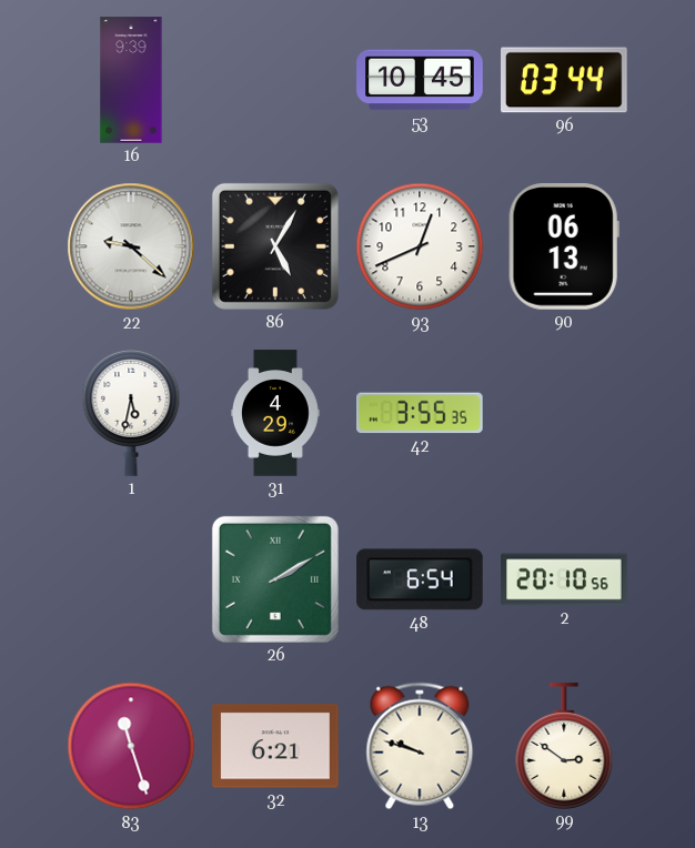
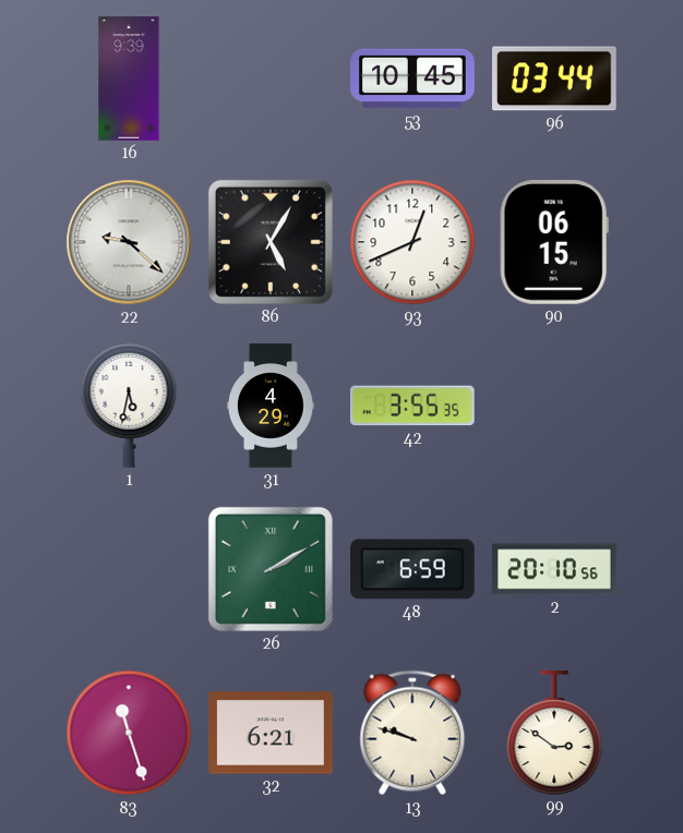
90: 06:13 -> 06:15 (554, 243)
48: 6:54 -> 6:59 (414, 569)
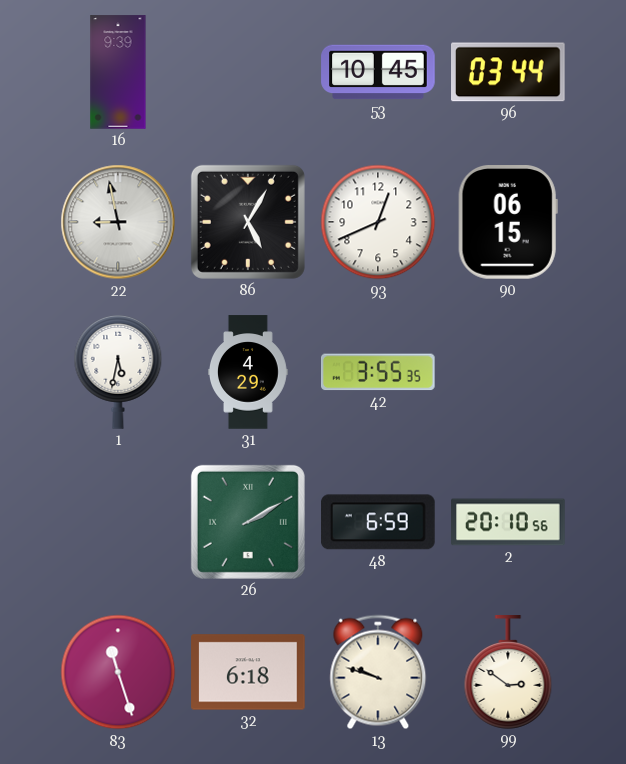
22: 9:22 -> 8:58 (118, 222)
32: 6:21 -> 6:18 (248, 672)
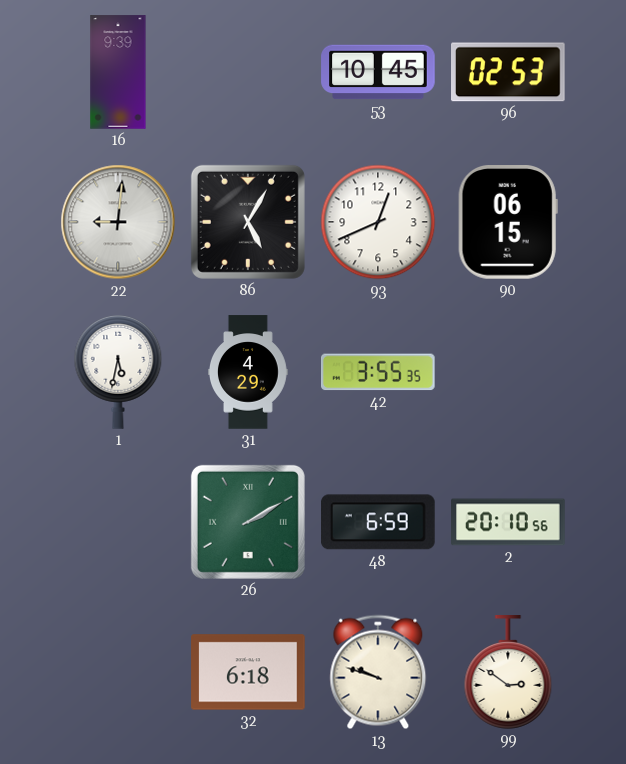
96: 03:44 -> 02:53 (509, 72)
22: 8:58 -> 9:01 (118, 222)
83: 11:27 -> none (118, 672)
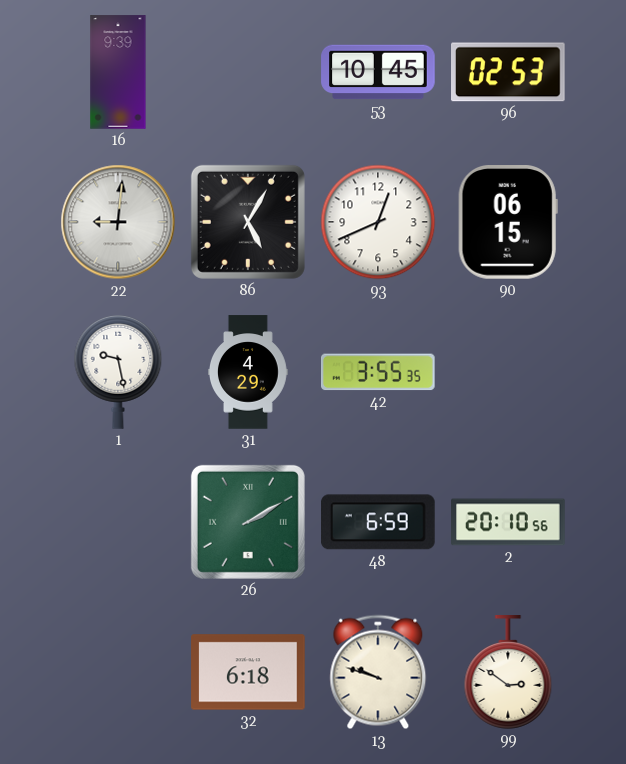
1: 5:32 -> 9:28 (118, 372)
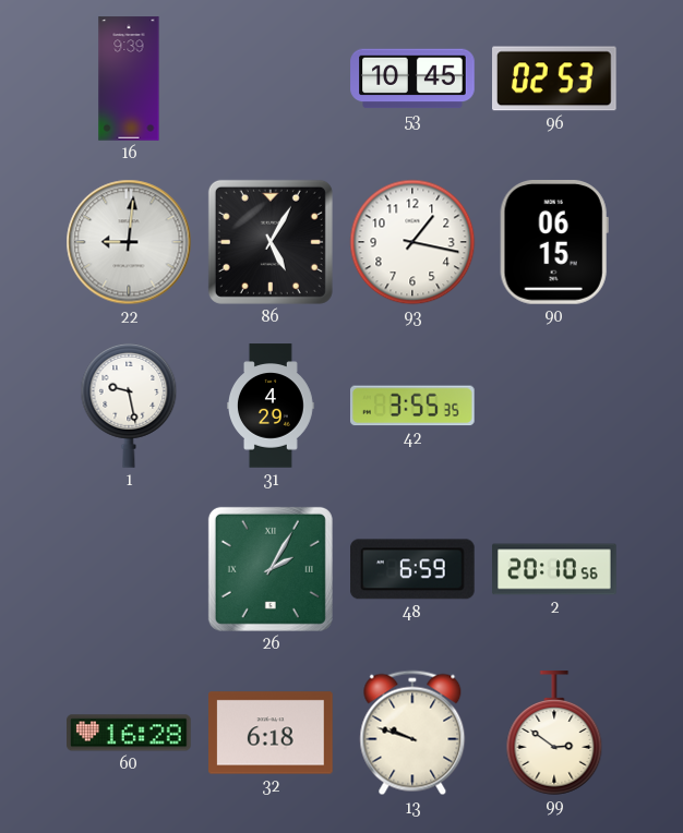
93: 12:41 -> 1:17 (412, 242)
26: 2:10 -> 2:05 (271, 569)
60: none -> 16:28 (129, 733)
